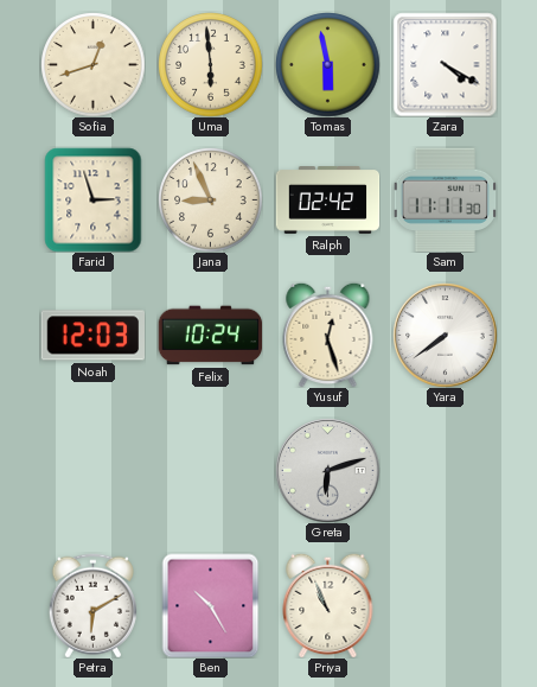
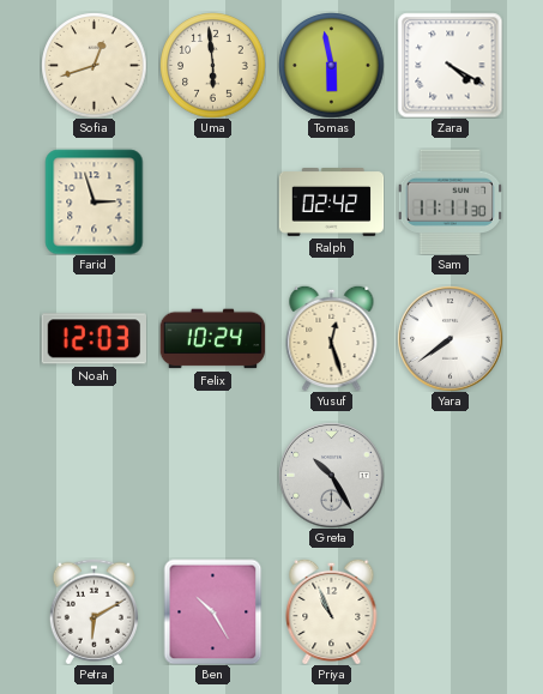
Jana: 8:56 -> none (210, 199)
Greta: 6:12 -> 10:25 (331, 475)
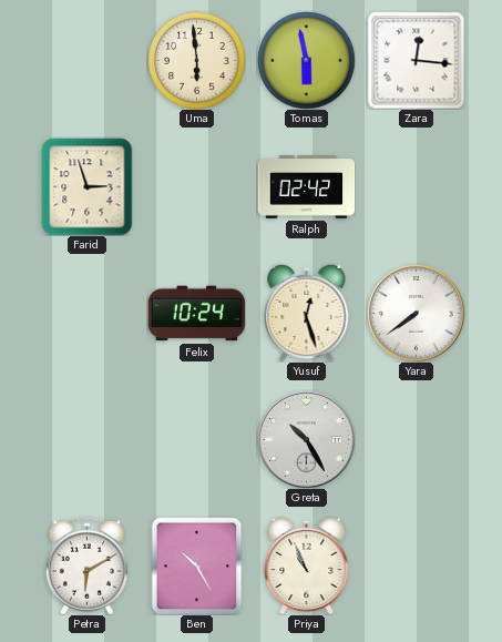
Sofia: 12:42 -> none (93, 65)
Zara: 4:20 -> 12:16 (416, 60)
Sam: 11:11 -> none (450, 201)
Noah: 12:03 -> none (93, 339)
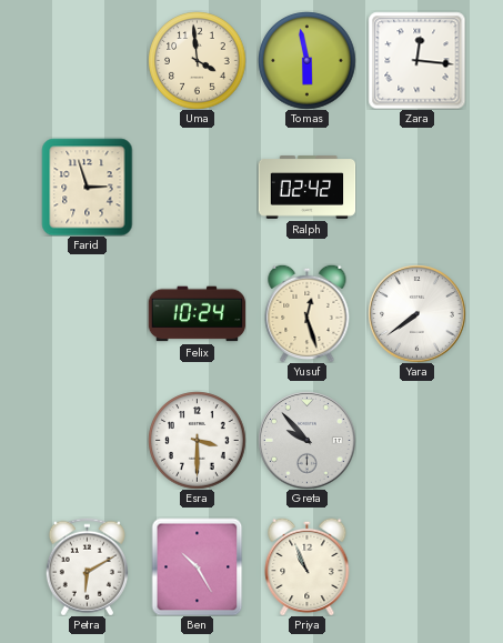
Uma: 5:59 -> 3:59 (197, 60)
Esra: none -> 3:30 (197, 440)
Greta: 10:25 -> 9:53 (306, 440)
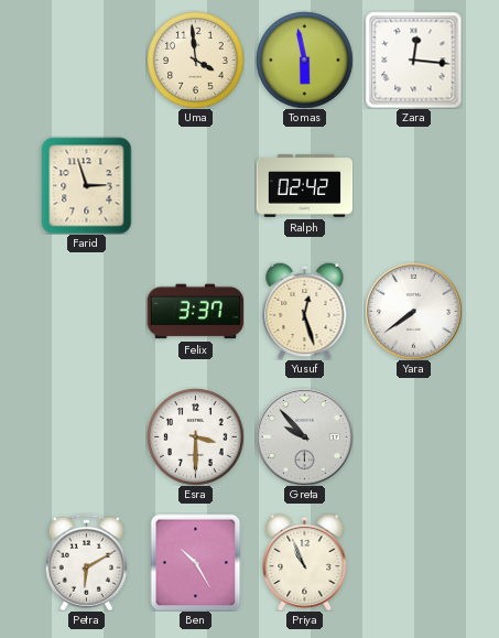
Felix: 10:24 -> 3:37 (195, 312)
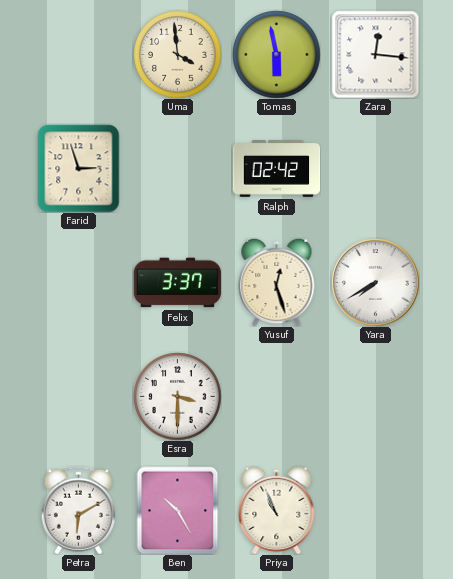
Yara: 7:39 -> 7:40 (375, 282)
Greta: 9:53 -> none (304, 436)
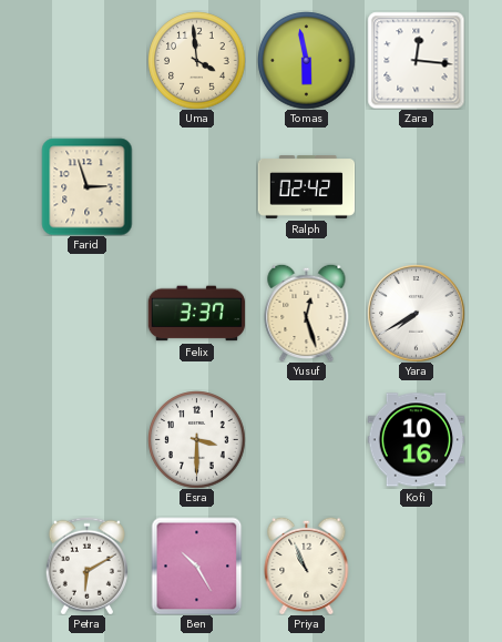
Kofi: none -> 10:16 (416, 440)
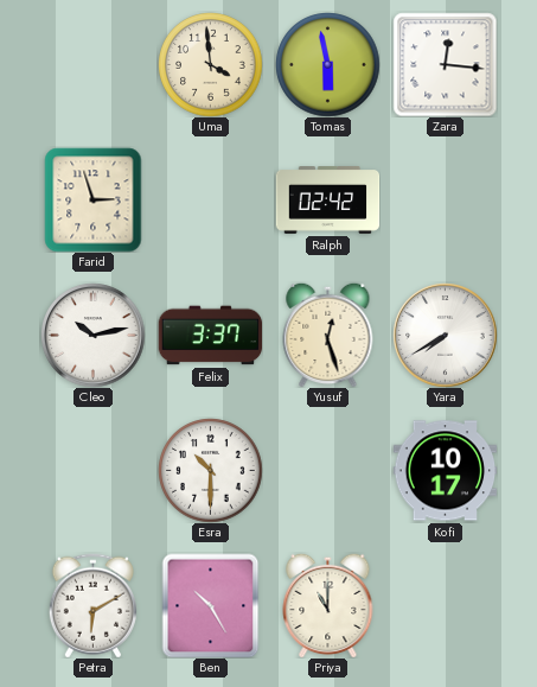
Cleo: none -> 10:13 (92, 335)
Esra: 3:30 -> 10:30 (210, 470)
Kofi: 10:16 -> 10:17 (445, 471)
Priya: 10:56 -> 11:00 (328, 605)
